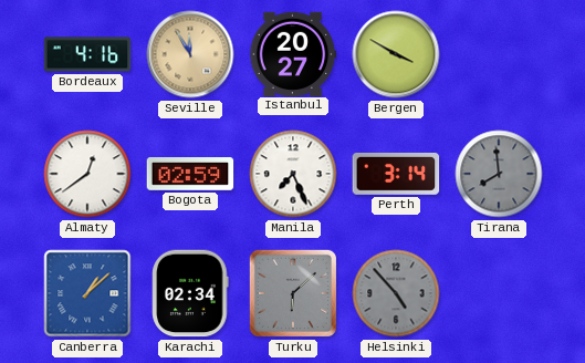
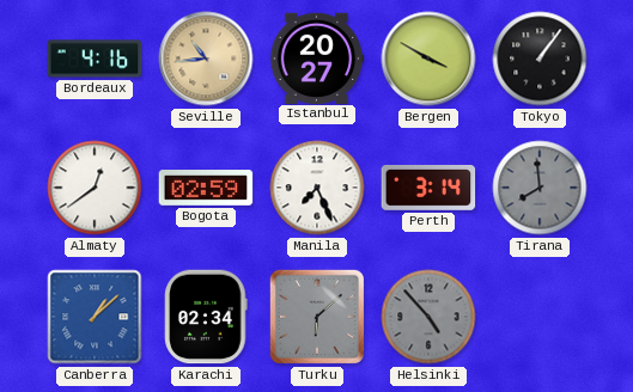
Seville: 11:55 -> 10:44 (206, 59)
Tokyo: none -> 1:06 (540, 59)
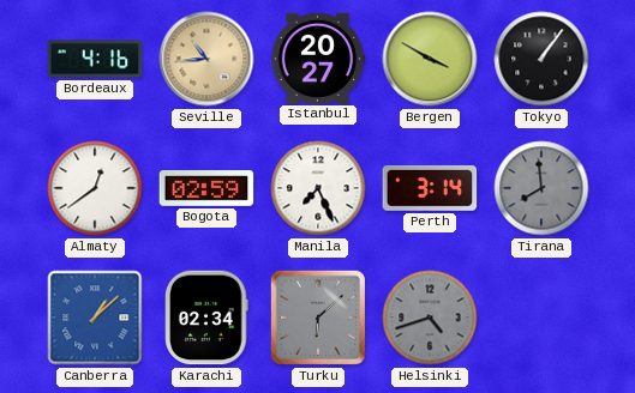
Helsinki: 4:53 -> 4:42 (430, 318)
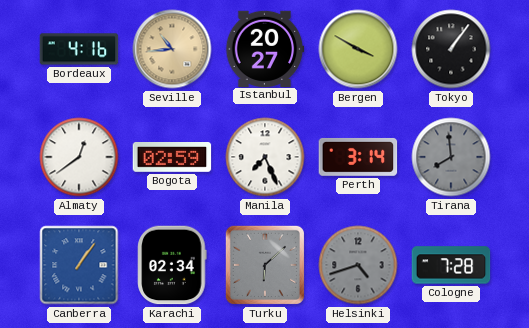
Canberra: 1:08 -> 1:06 (79, 265)
Cologne: none -> 7:28 (451, 265)
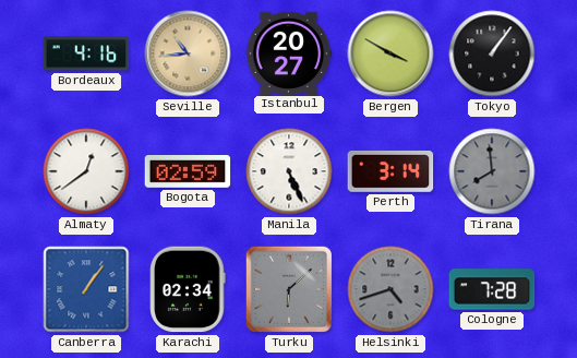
Manila: 7:26 -> 5:26 (289, 171)
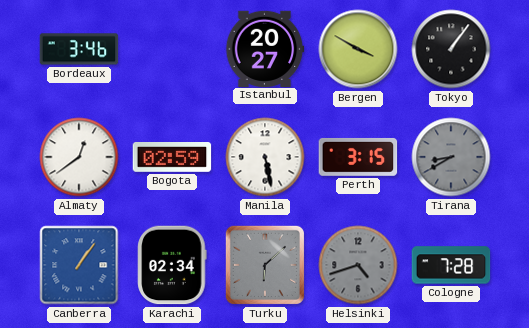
Bordeaux: 4:16 -> 3:46 (79, 49)
Seville: 10:44 -> none (188, 53)
Manila: 5:26 -> 5:28 (265, 157)
Perth: 3:14 -> 3:15 (358, 157)
Tirana: 7:59 -> 8:40 (451, 157)
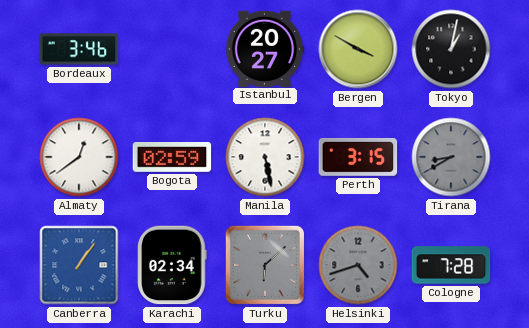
Tokyo: 1:06 -> 1:02 (451, 49)
